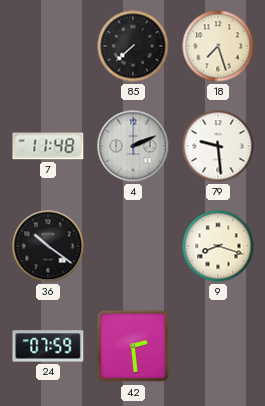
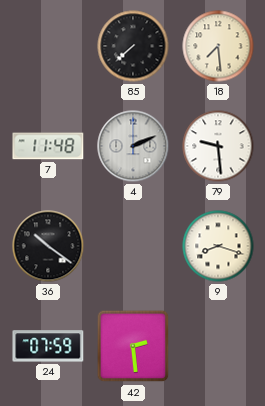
18: 7:27 -> 7:29 (218, 46)
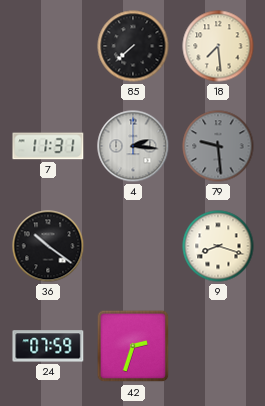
7: 11:48 -> 11:31 (48, 146)
4: 2:11 -> 2:16 (133, 146)
79 dial: white -> grey (218, 146)
42: 2:29 -> 2:33 (133, 346)
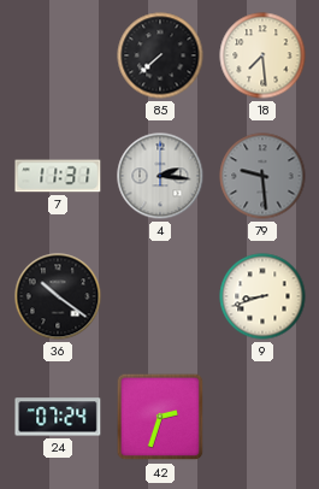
9: 8:18 -> 8:42 (262, 296)
24: 07:59 -> 07:24 (58, 417)
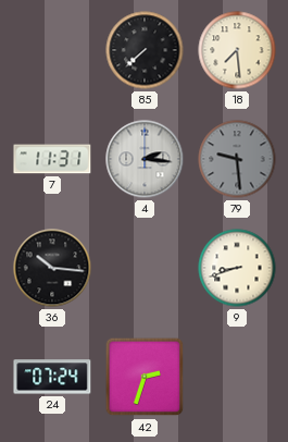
36: 10:21 -> 10:16 (52, 268)
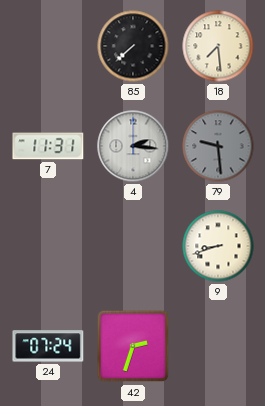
36: 10:16 -> none (52, 268)
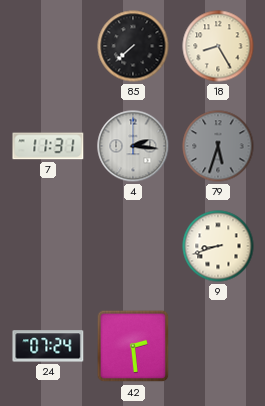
18: 7:29 -> 8:25 (218, 46)
79: 9:29 -> 5:33 (218, 146)
42: 2:33 -> 2:29 (133, 346)
